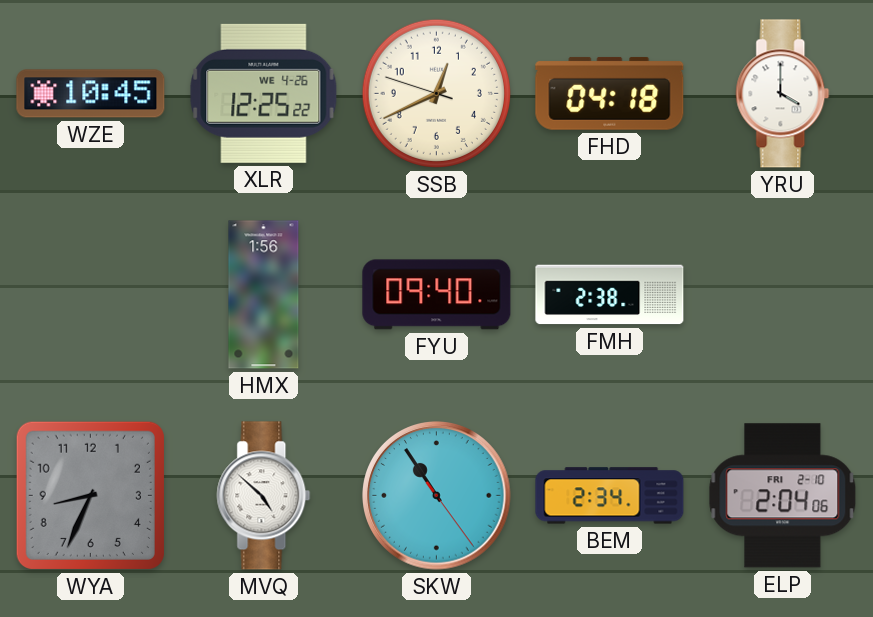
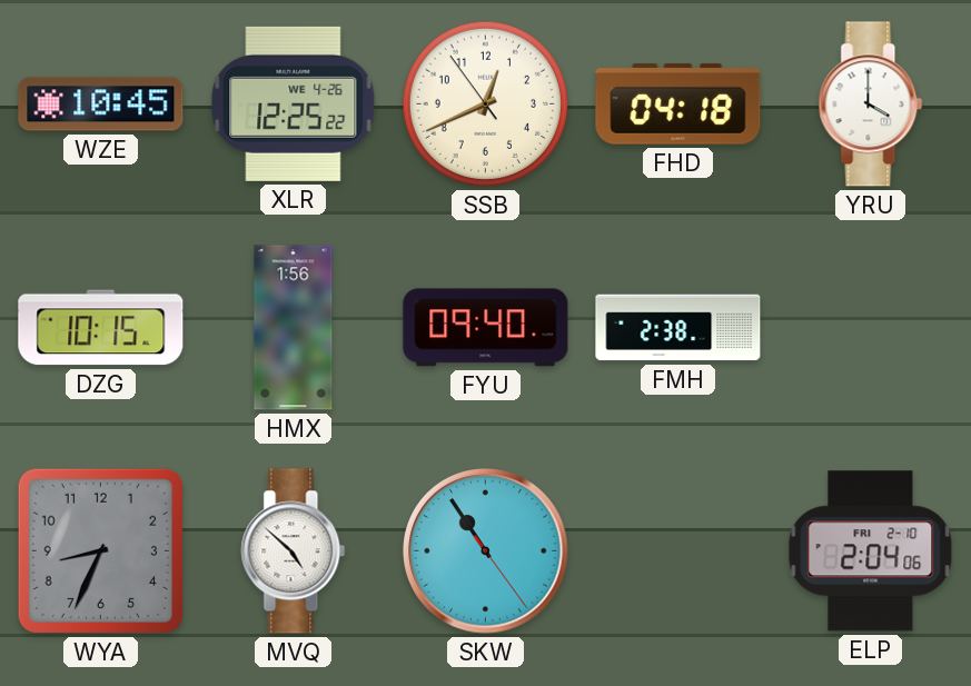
SSB: 12:40:48 -> 12:40:54 (485, 103)
DZG: none -> 10:15 (101, 328)
BEM: 2:34 -> none (610, 496)
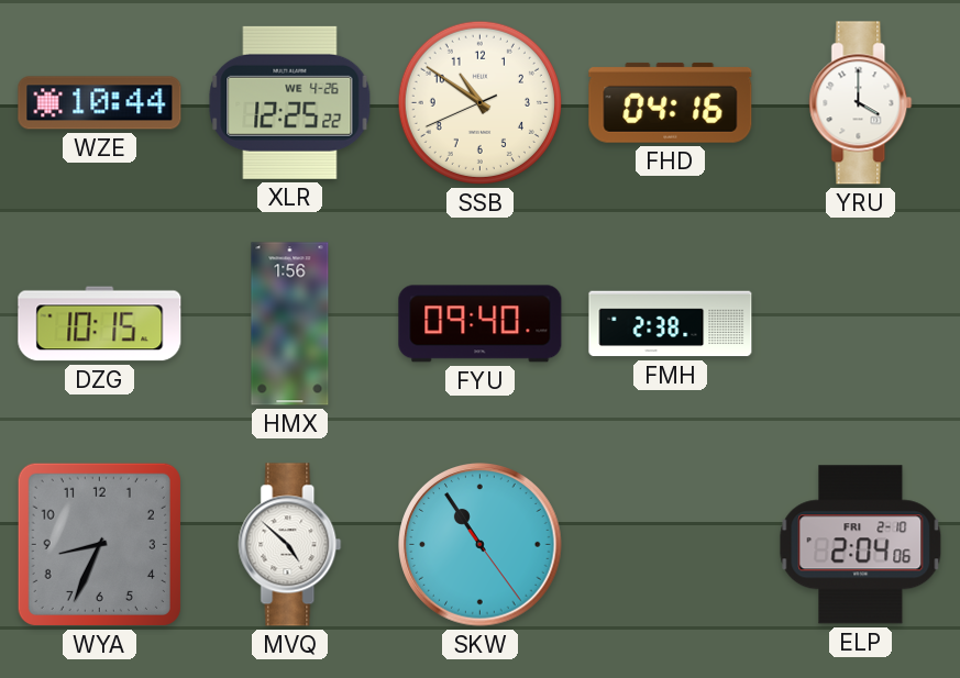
WZE: 10:45 -> 10:44 (100, 103)
SSB: 12:40 -> 10:50 (479, 102)
FHD: 04:18 -> 04:16 (671, 102)
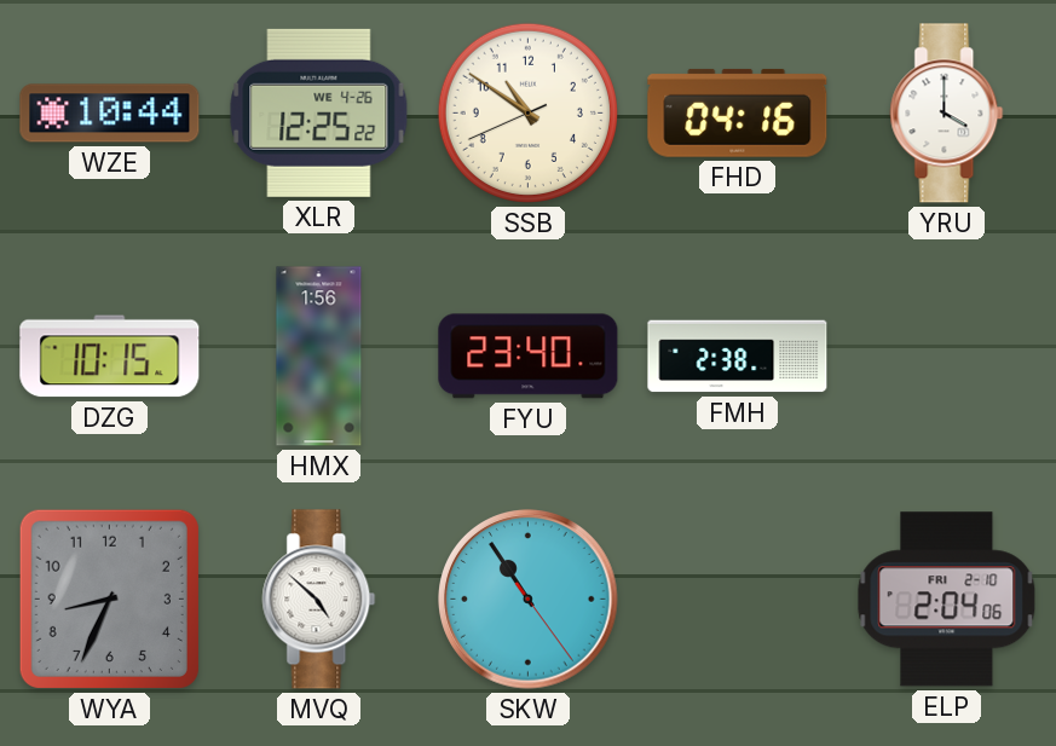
FYU: 09:40 -> 23:40 (529, 357)
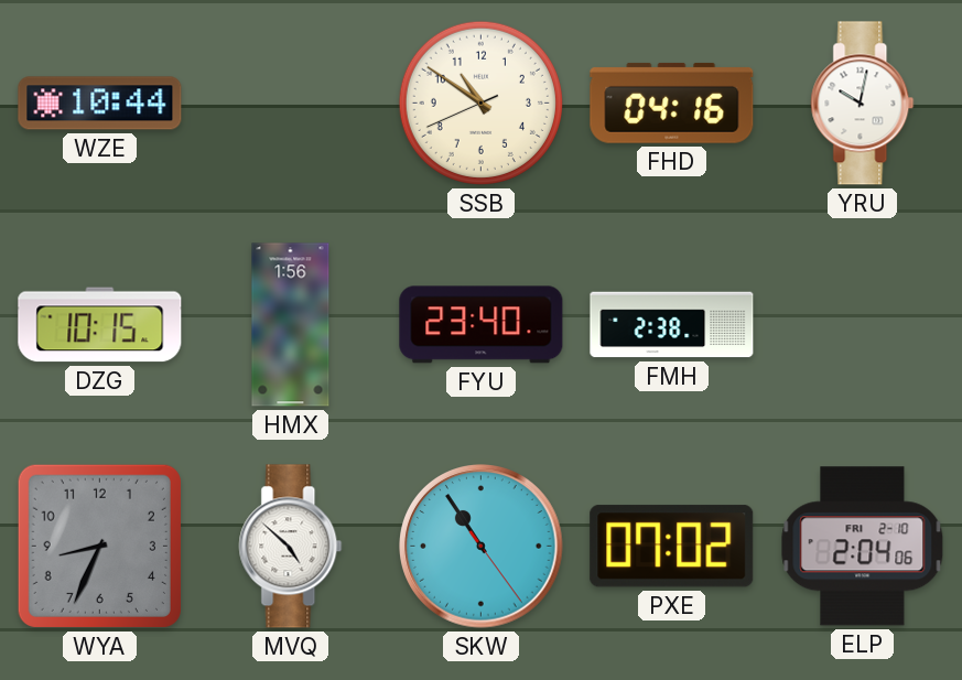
XLR: 12:25 -> none (319, 112)
YRU: 4:00 -> 10:02 (863, 104)
PXE: none -> 07:02 (672, 547)
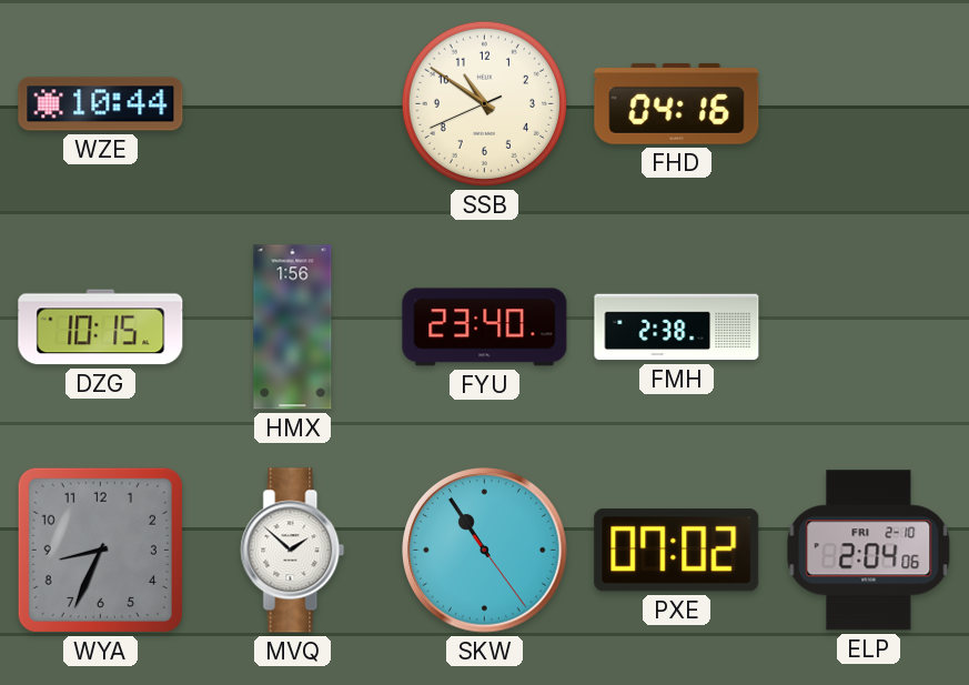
YRU: 10:02 -> none (863, 104)
MVQ: 4:52 -> 1:52 (293, 551)
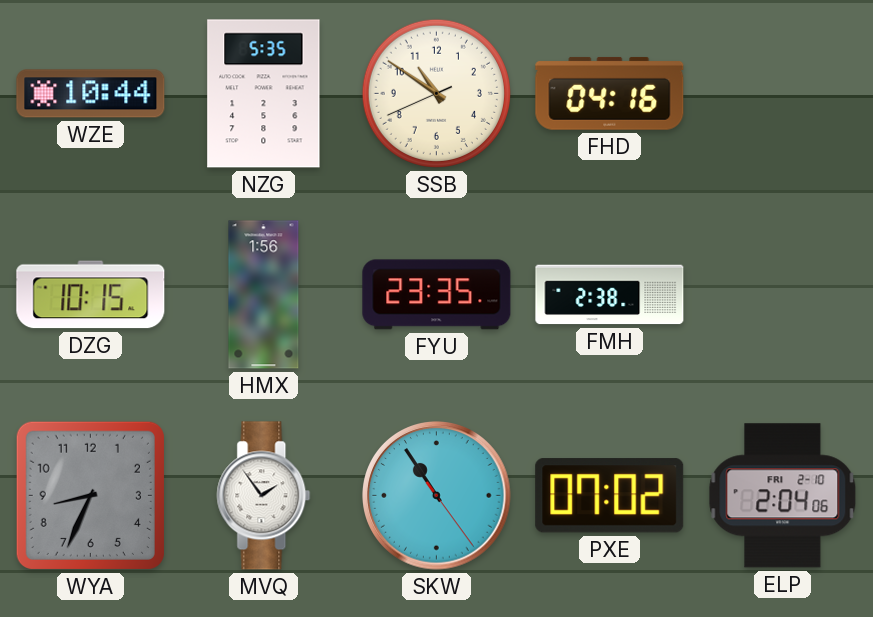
NZG: none -> 5:35 (264, 94)
FYU: 23:40 -> 23:35 (437, 295)
MVQ: 1:52 -> 1:54 (264, 496)
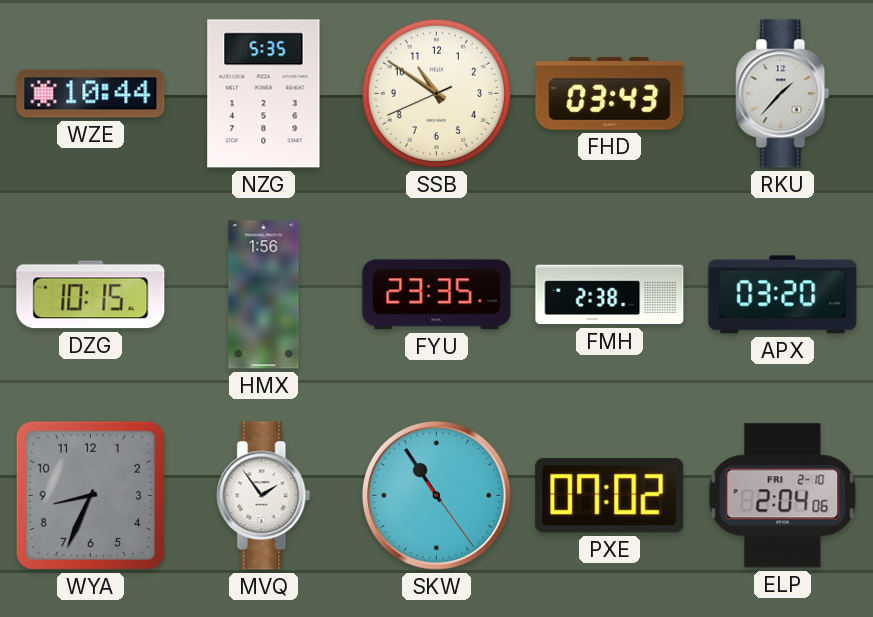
FHD: 04:16 -> 03:43 (610, 93)
RKU: none -> 1:37 (783, 94)
APX: none -> 03:20 (783, 295)
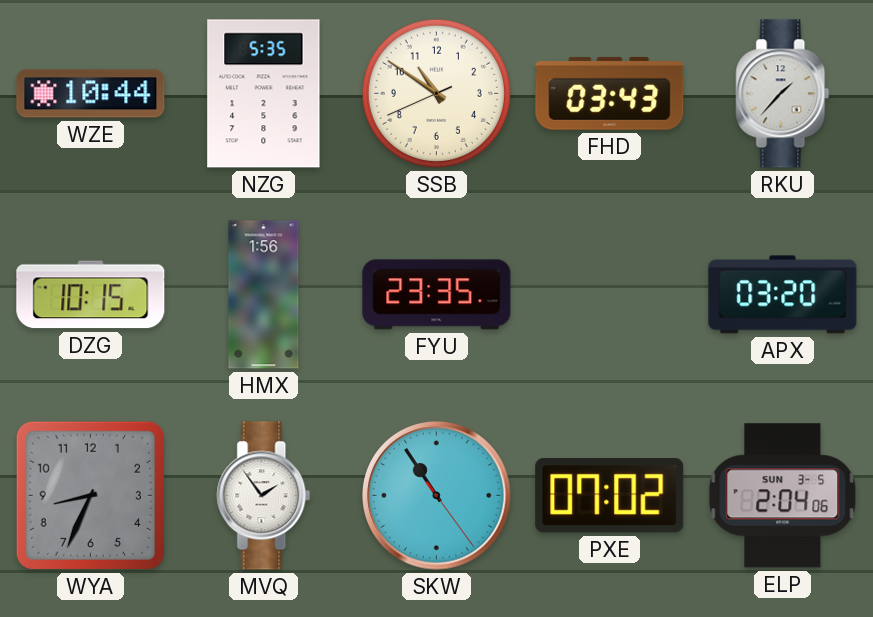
FMH: 2:38 -> none (610, 295)
ELP date: FRI 2-10 -> SUN 3-5 (783, 496)
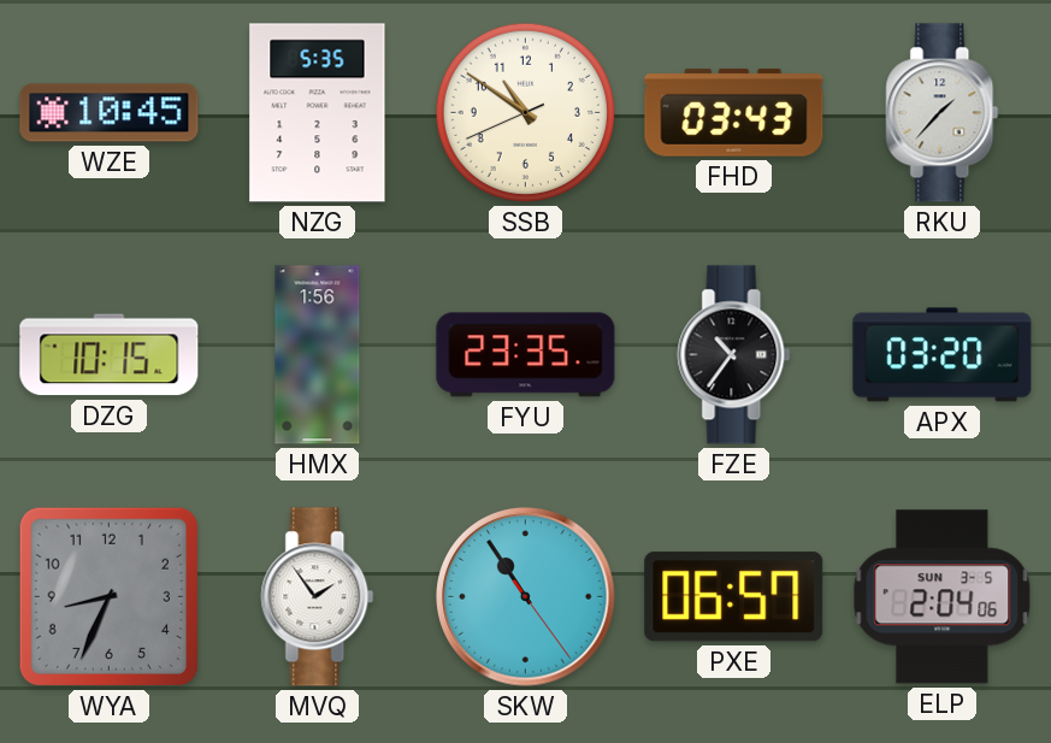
WZE: 10:44 -> 10:45 (110, 113)
FZE: none -> 10:36 (734, 355)
PXE: 07:02 -> 06:57 (734, 597)
